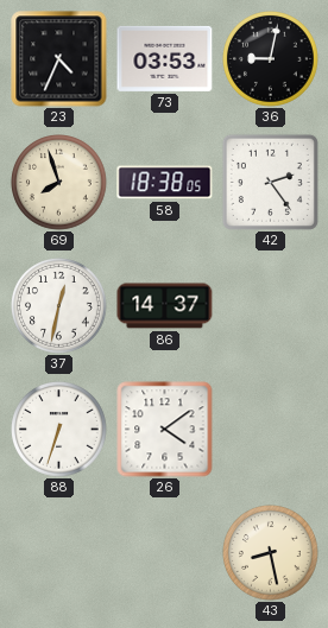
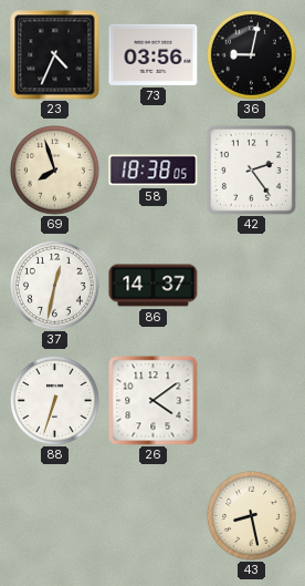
73: 03:53 -> 03:56 (154, 54)
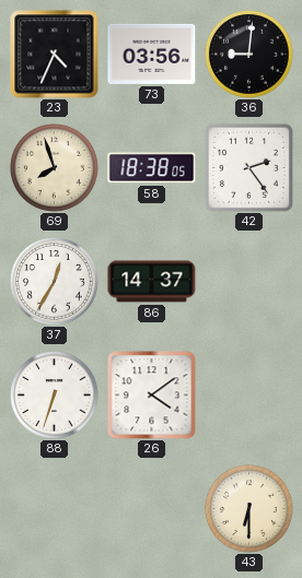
36: 9:02 -> 9:01 (249, 55)
37: 12:32 -> 12:35 (55, 282)
43: 8:28 -> 6:30 (249, 509)
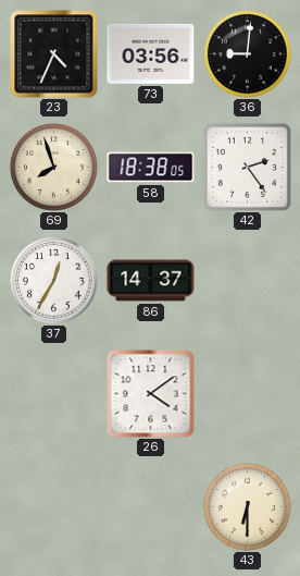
88: 6:33 -> none (55, 396)
